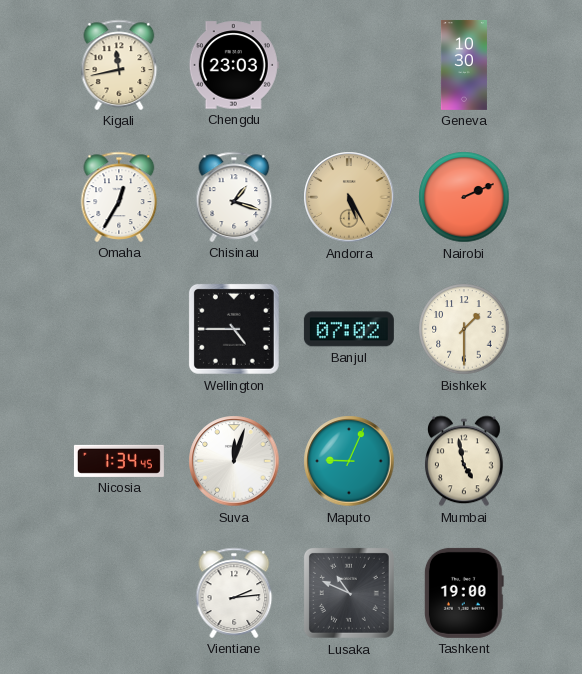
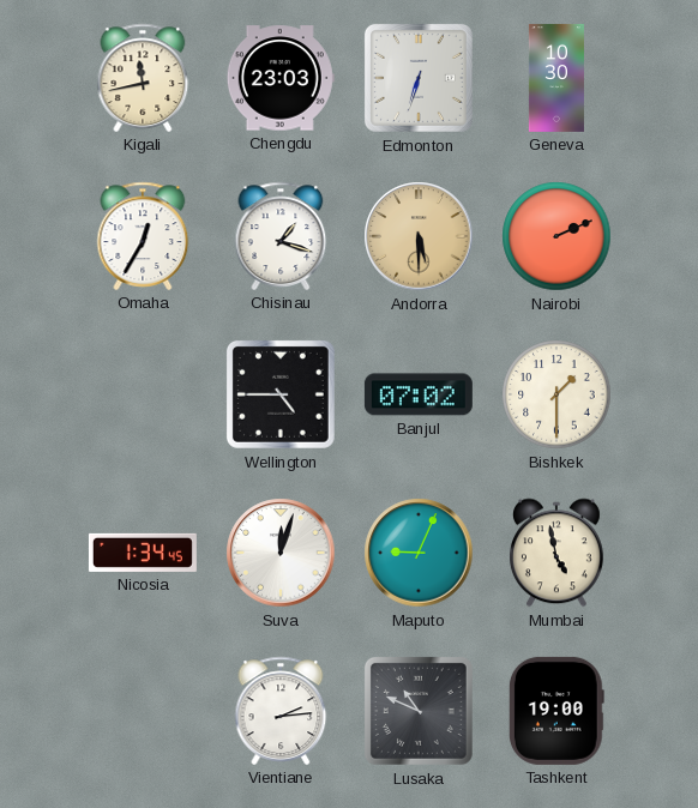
Edmonton: none -> 6:33 (419, 78)
Andorra: 5:25 -> 5:30 (419, 236)
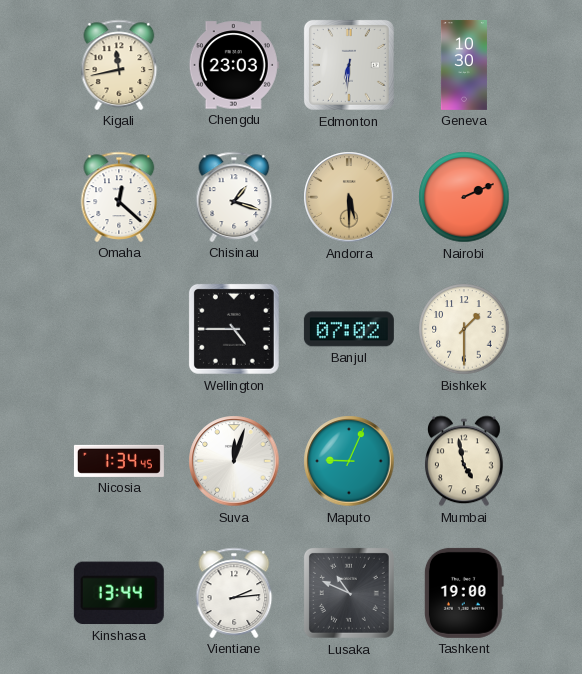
Edmonton: 6:33 -> 6:31 (349, 65)
Omaha: 12:35 -> 12:22 (119, 197)
Kinshasa: none -> 13:44 (119, 593)
